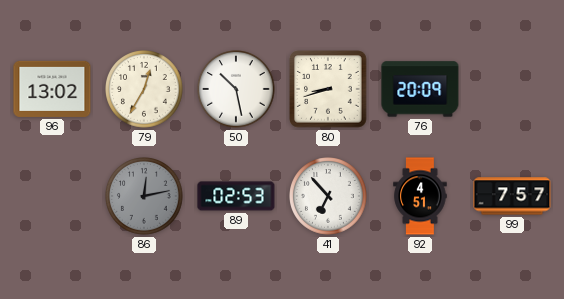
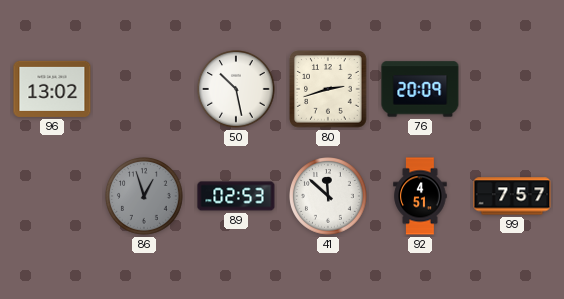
79: 12:35 -> none (145, 90)
80: 8:42 -> 2:42 (328, 89)
86: 12:13 -> 12:57 (145, 197)
41: 6:53 -> 11:52 (329, 197)
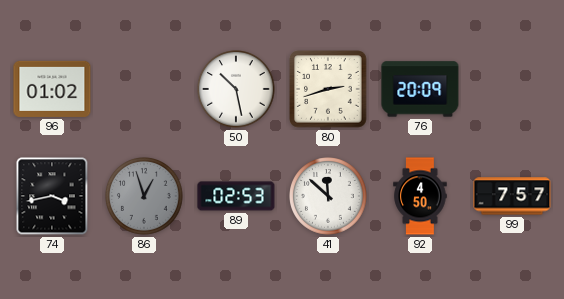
96: 13:02 -> 01:02 (52, 89)
74: none -> 3:43 (52, 196)
92: 4:51 -> 4:50 (420, 196)
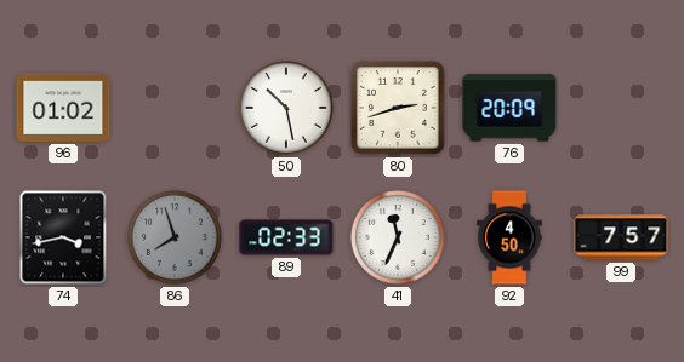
86: 12:57 -> 7:57 (176, 239)
89: 02:53 -> 02:33 (286, 237)
41: 11:52 -> 11:34 (399, 239)
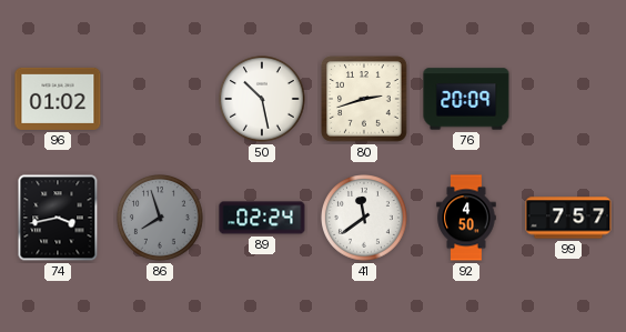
89: 02:33 -> 02:24 (262, 218)
41: 11:34 -> 11:39 (365, 219)
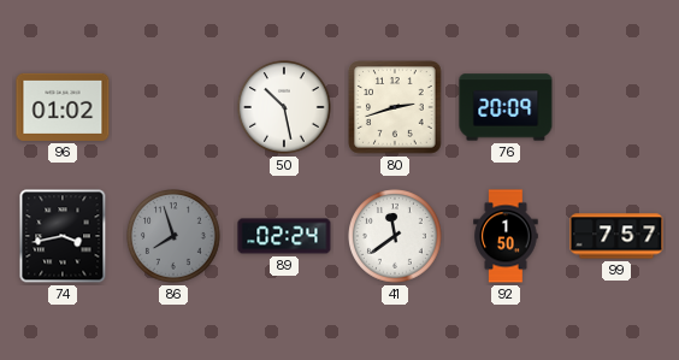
92: 4:50 -> 1:50 (506, 236)
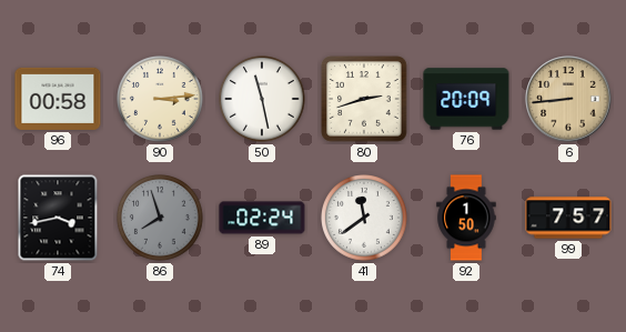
96: 01:02 -> 00:58 (58, 99)
90: none -> 3:14 (161, 100)
50: 10:28 -> 11:28 (263, 100)
6: none -> 8:44 (568, 99)
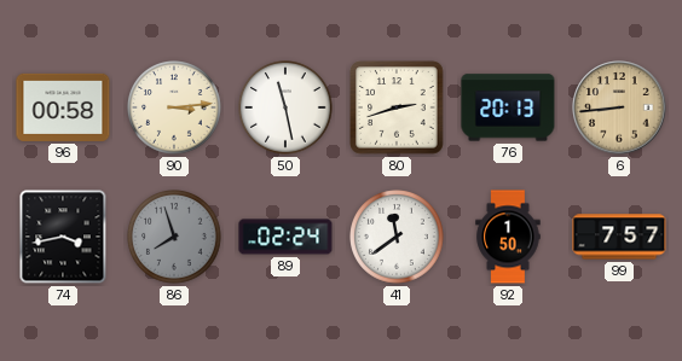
76: 20:09 -> 20:13 (508, 107)
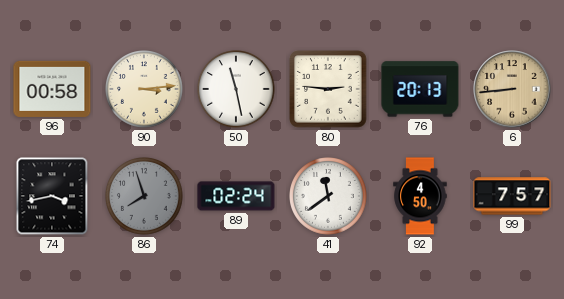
80: 2:42 -> 2:46 (328, 89)
92: 1:50 -> 4:50 (420, 196)
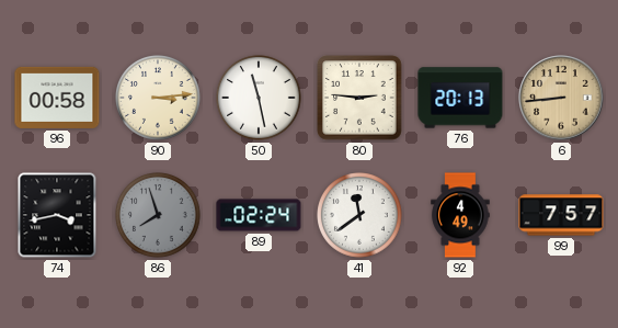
92: 4:50 -> 4:49 (460, 215)
